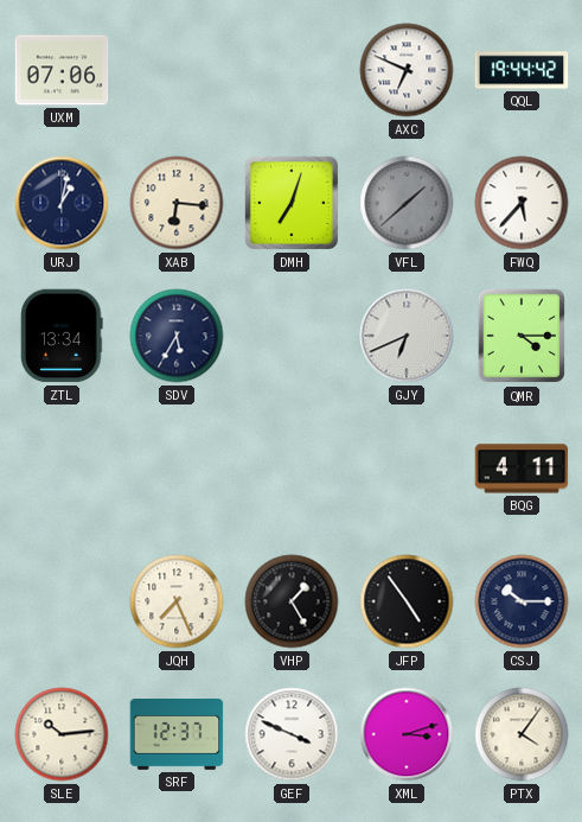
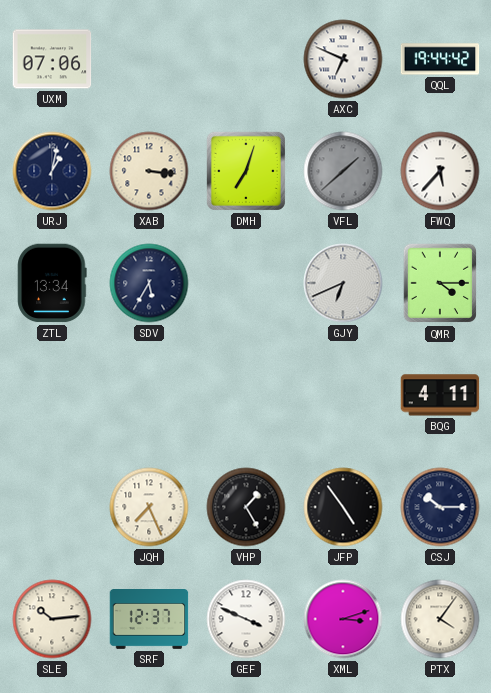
XAB: 6:16 -> 3:16 (149, 171)
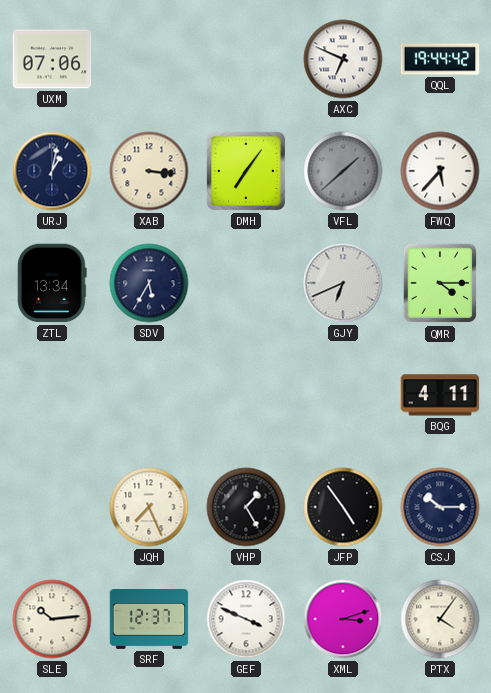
DMH: 7:03 -> 7:06 (246, 171)
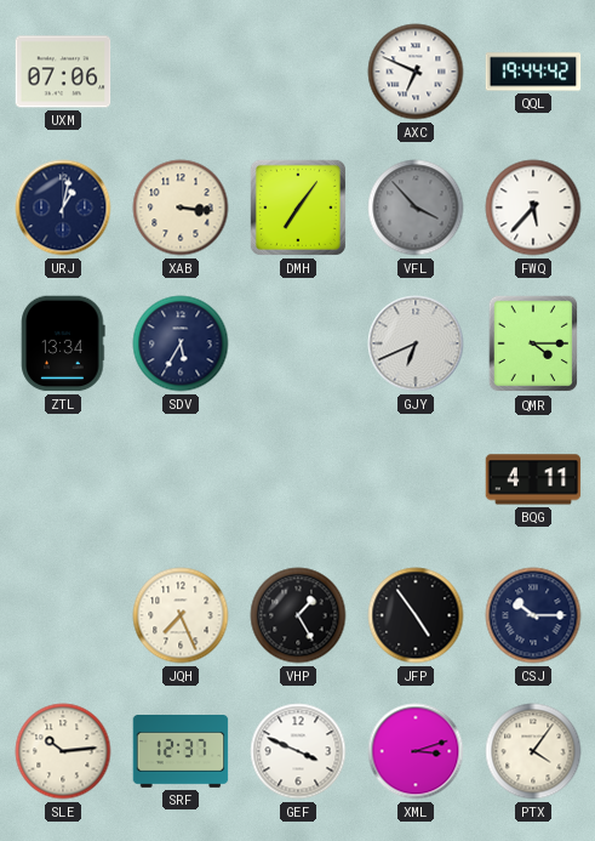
VFL: 1:38 -> 3:53 (416, 208)
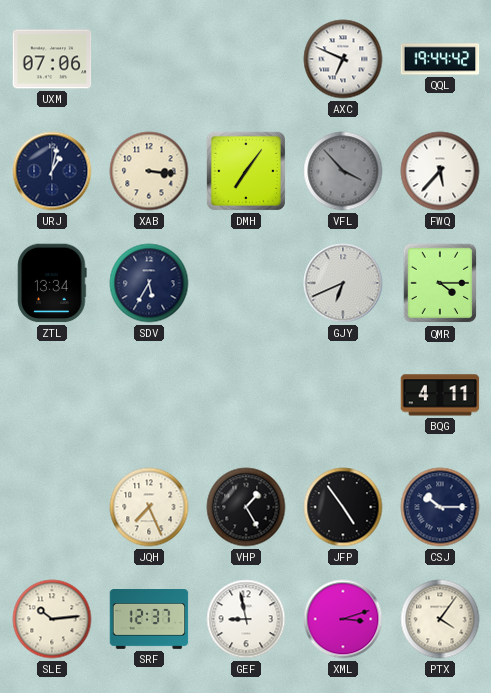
GEF: 3:49 -> 8:58 (246, 619)
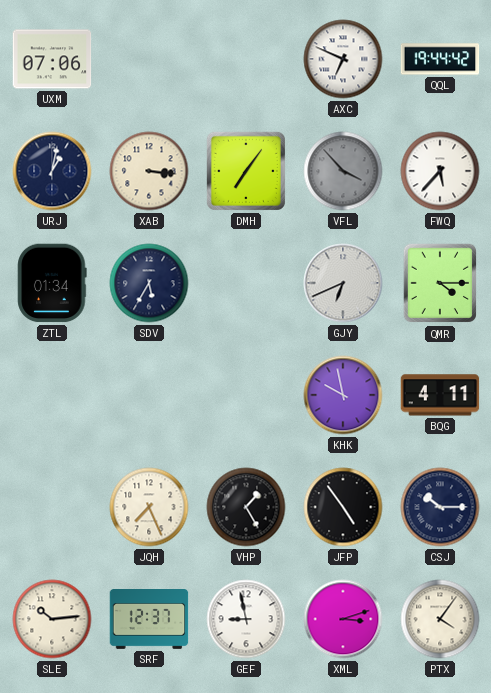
ZTL: 13:34 -> 01:34 (52, 283)
KHK: none -> 9:58 (343, 395)
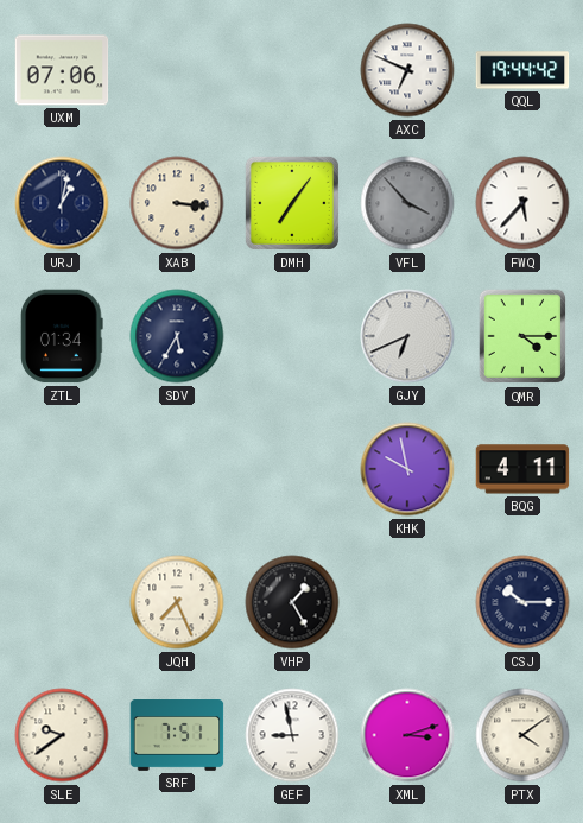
JFP: 4:54 -> none (343, 507)
SLE: 10:14 -> 9:39 (62, 735)
SRF: 12:37 -> 7:51 (177, 736)
PTX: 4:06 -> 4:09 (522, 735)
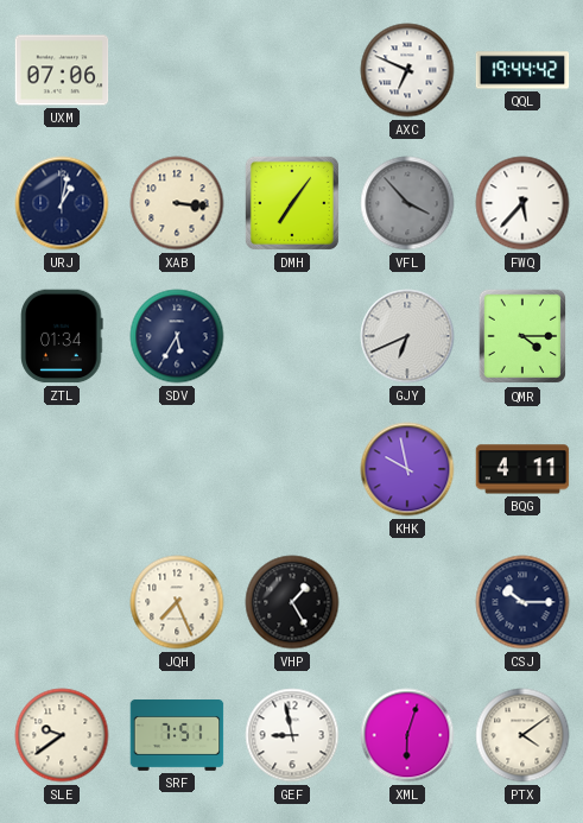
XML: 3:12 -> 6:03 (407, 735)
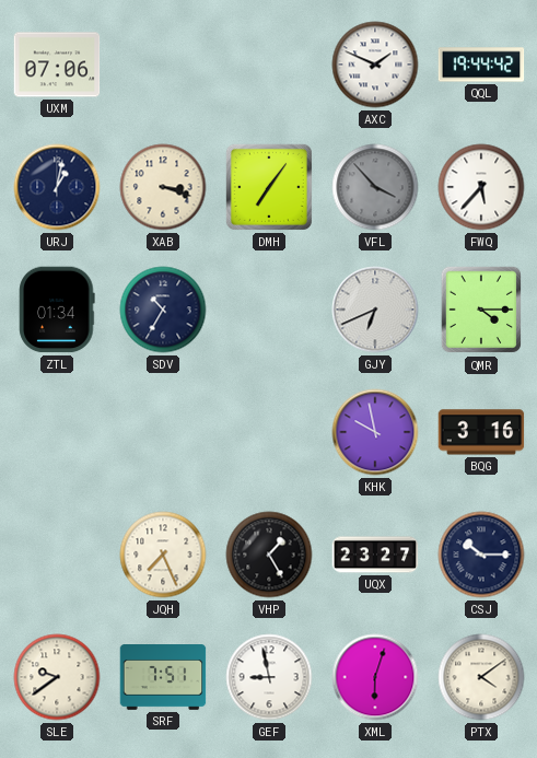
AXC: 6:49 -> 1:49 (375, 65)
XAB: 3:16 -> 3:18 (163, 187)
SDV: 5:35 -> 10:35 (163, 310)
BQG: 4:11 -> 3:16 (481, 432)
UQX: none -> 23:27 (375, 555)
